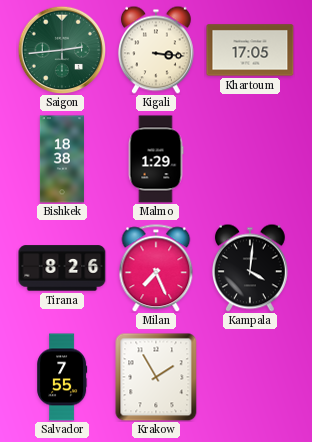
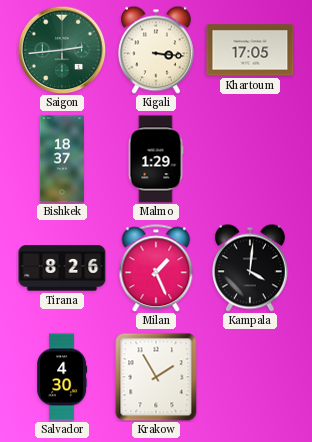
Bishkek: 18:38 -> 18:37 (62, 159)
Milan: 7:26 -> 1:26 (156, 268)
Salvador: 7:55 -> 4:30 (62, 377)
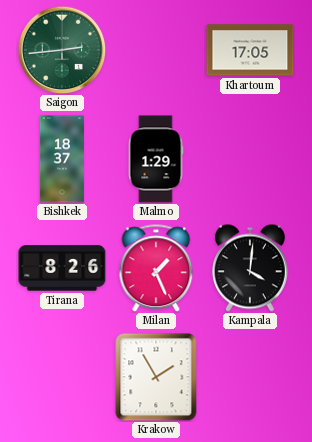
Kigali: 3:16 -> none (156, 50)
Salvador: 4:30 -> none (62, 377)
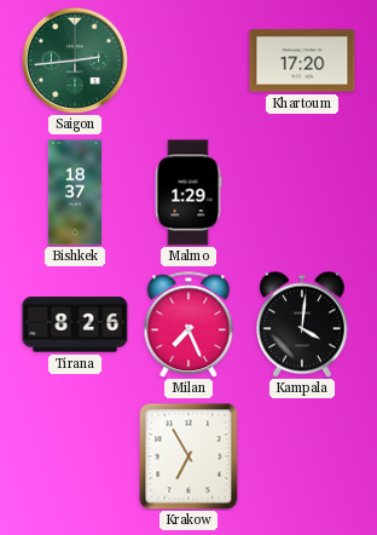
Khartoum: 17:05 -> 17:20 (302, 61)
Milan: 1:26 -> 7:26 (188, 324)
Krakow: 1:55 -> 6:55 (188, 456)
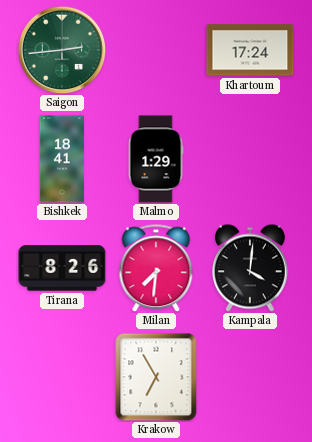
Khartoum: 17:20 -> 17:24 (250, 50)
Bishkek: 18:37 -> 18:41 (62, 159)
Milan: 7:26 -> 7:31 (156, 268)
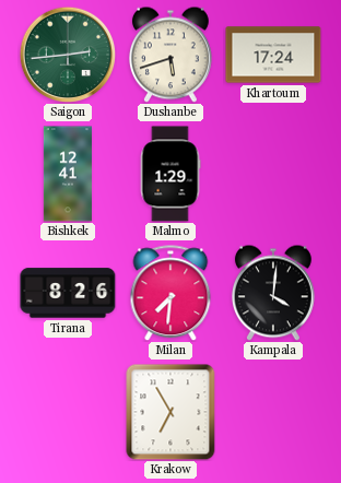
Dushanbe: none -> 5:42 (170, 55)
Bishkek: 18:41 -> 12:41 (68, 174)
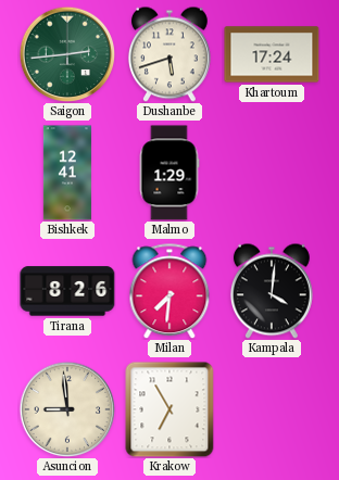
Asuncion: none -> 8:59 (67, 409)
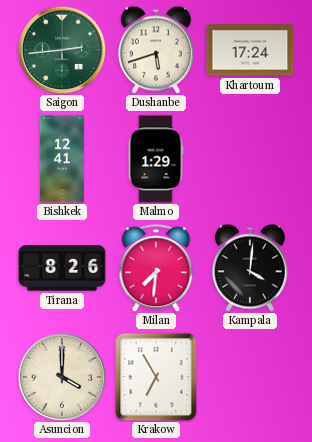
Asuncion: 8:59 -> 4:00 (62, 377)
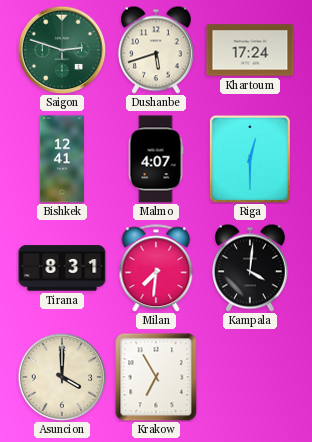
Saigon: 2:44 -> 2:48 (62, 50)
Malmo: 1:29 -> 4:07 (156, 159)
Riga: none -> 12:30 (250, 159)
Tirana: 8:26 -> 8:31 (62, 268)
